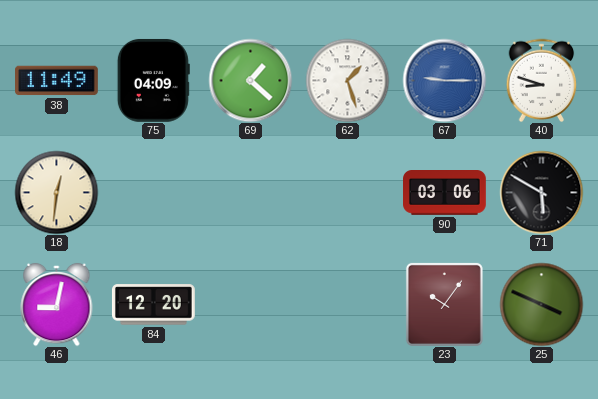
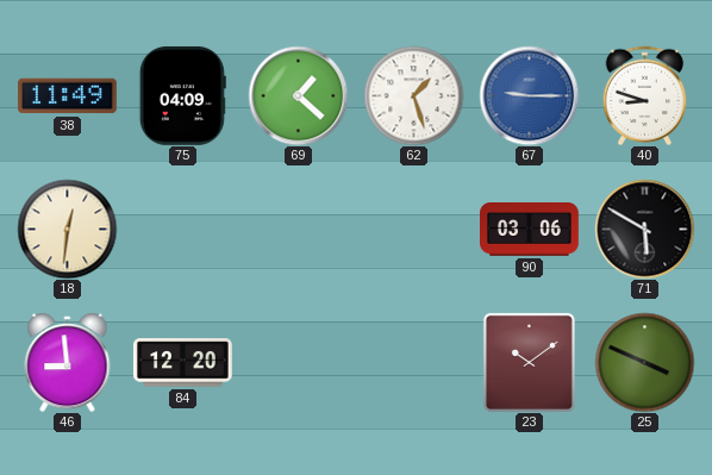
46: 9:02 -> 8:59 (68, 362)
23: 10:06 -> 10:09 (529, 362)
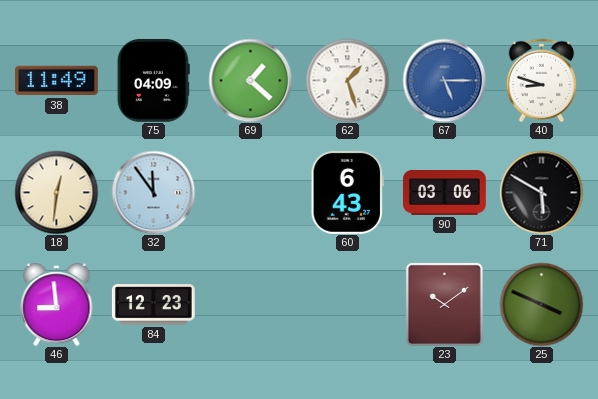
67: 9:15 -> 5:15 (444, 80)
32: none -> 11:54 (153, 192)
60: none -> 6:43 (347, 192)
84: 12:20 -> 12:23 (153, 305)
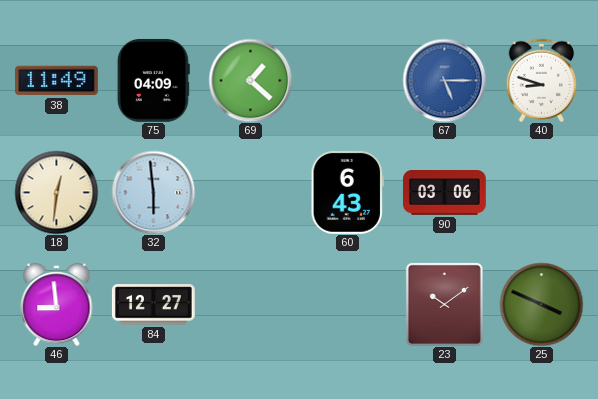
62: 1:27 -> none (347, 80)
32: 11:54 -> 5:59 (153, 192)
71: 5:50 -> none (541, 192)
84: 12:23 -> 12:27 (153, 305)
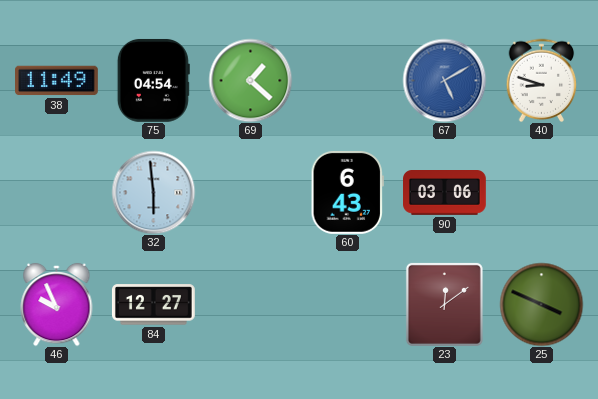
75: 04:09 -> 04:54 (153, 80)
67: 5:15 -> 5:10 (444, 80)
18: 12:31 -> none (56, 192)
46: 8:59 -> 9:56 (57, 304)
23: 10:09 -> 12:09 (444, 304)
